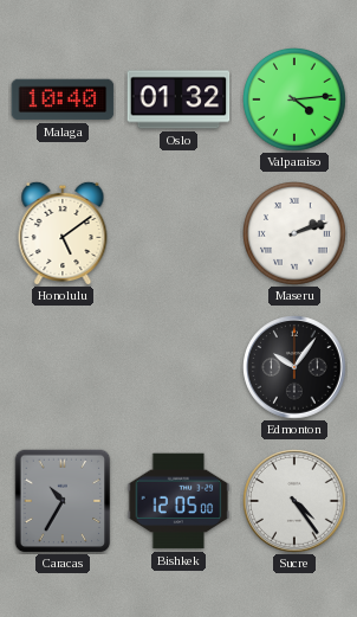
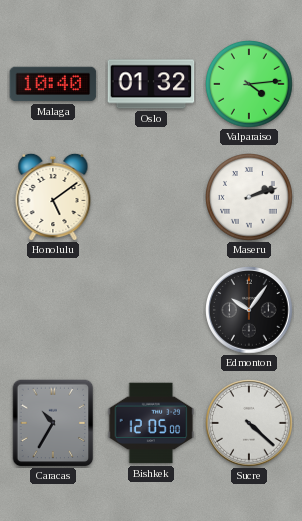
Sucre: 4:24 -> 4:22 (249, 423)
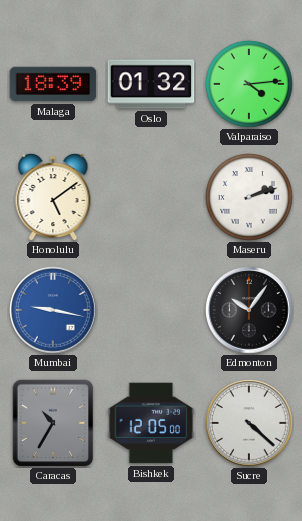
Malaga: 10:40 -> 18:39 (53, 84)
Mumbai: none -> 9:17 (53, 310)
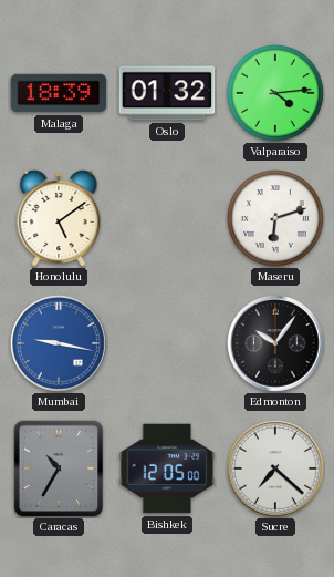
Maseru: 2:12 -> 6:12 (276, 219)
Sucre: 4:22 -> 7:22 (275, 468)
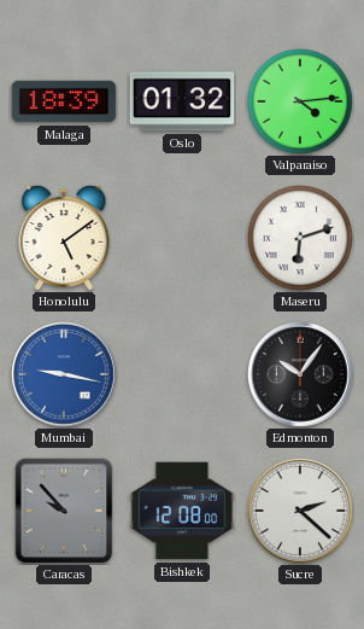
Caracas: 10:35 -> 9:53 (64, 511)
Bishkek: 12:05 -> 12:08 (182, 511)
Sucre: 7:22 -> 2:22 (300, 511)
